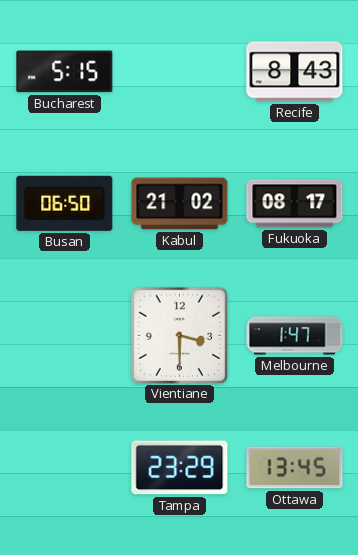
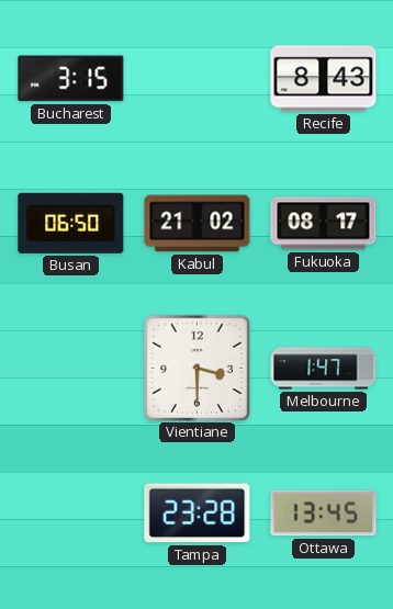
Bucharest: 5:15 -> 3:15 (71, 79)
Tampa: 23:29 -> 23:28 (198, 514)
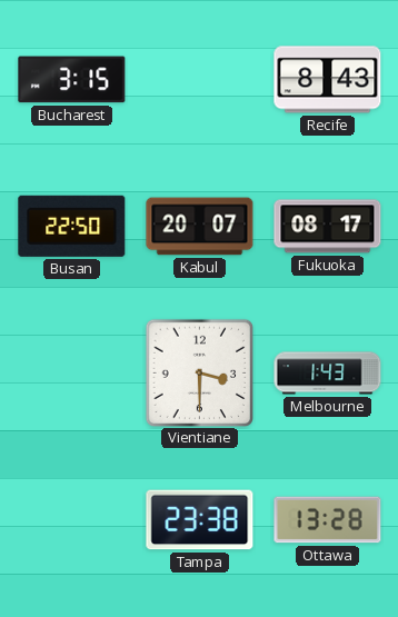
Busan: 06:50 -> 22:50 (72, 226)
Kabul: 21:02 -> 20:07 (200, 227)
Melbourne: 1:47 -> 1:43 (328, 374)
Tampa: 23:28 -> 23:38 (200, 520)
Ottawa: 13:45 -> 13:28 (328, 520)
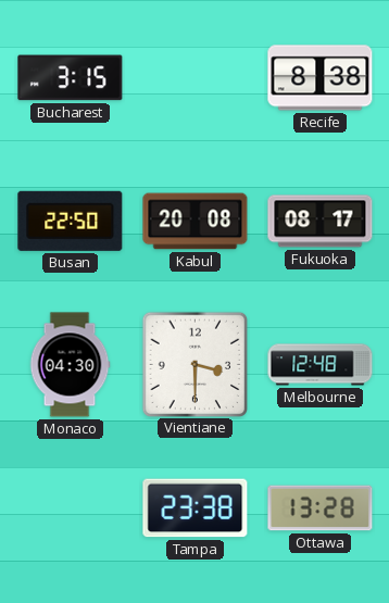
Recife: 8:43 -> 8:38 (321, 78)
Kabul: 20:07 -> 20:08 (196, 222)
Monaco: none -> 04:30 (70, 365)
Melbourne: 1:43 -> 12:48 (321, 365)
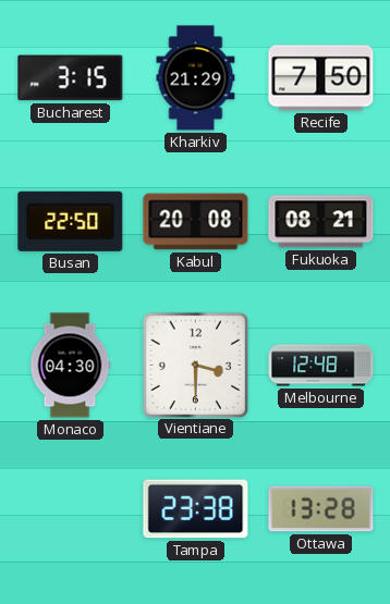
Kharkiv: none -> 21:29 (196, 78)
Recife: 8:38 -> 7:50 (321, 78)
Fukuoka: 08:17 -> 08:21 (321, 222)
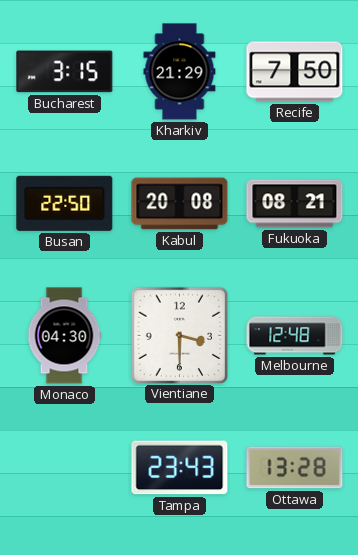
Tampa: 23:38 -> 23:43 (180, 468)
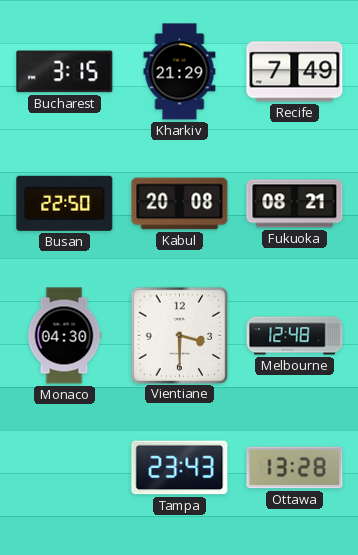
Recife: 7:50 -> 7:49 (295, 72)
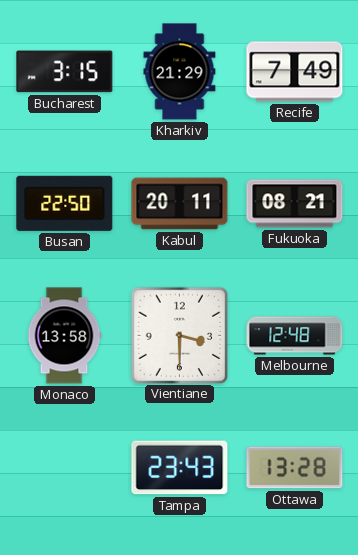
Kabul: 20:08 -> 20:11 (180, 204)
Monaco: 04:30 -> 13:58 (64, 336)
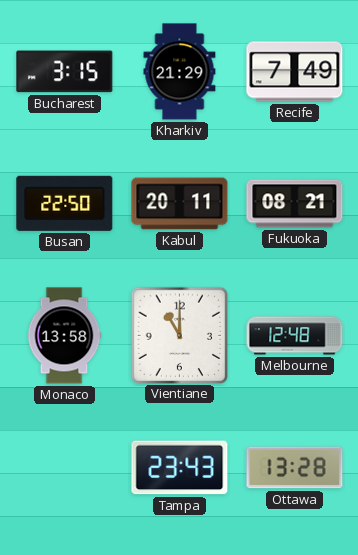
Vientiane: 3:30 -> 11:00 (179, 335)
